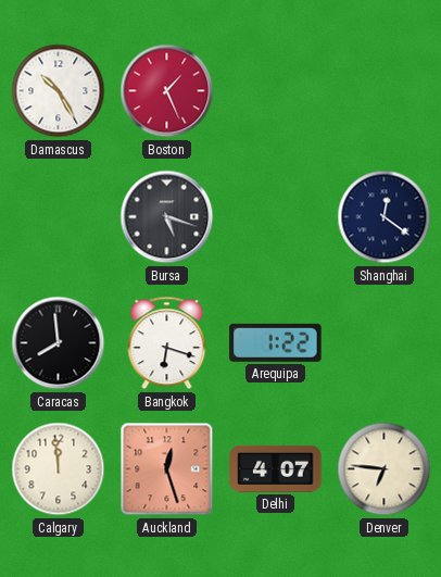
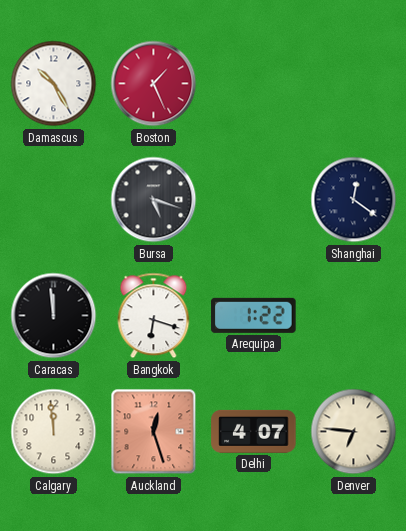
Caracas: 7:59 -> 11:59 (54, 316)
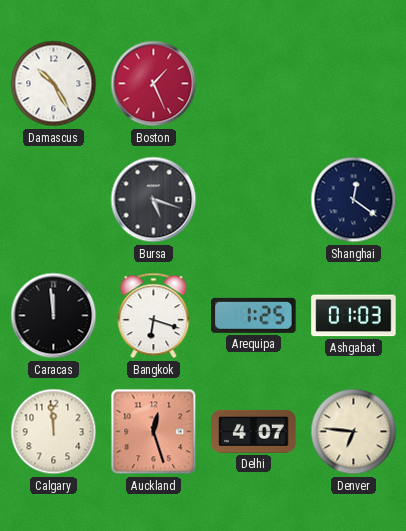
Arequipa: 1:22 -> 1:25 (254, 315)
Ashgabat: none -> 01:03 (354, 316)
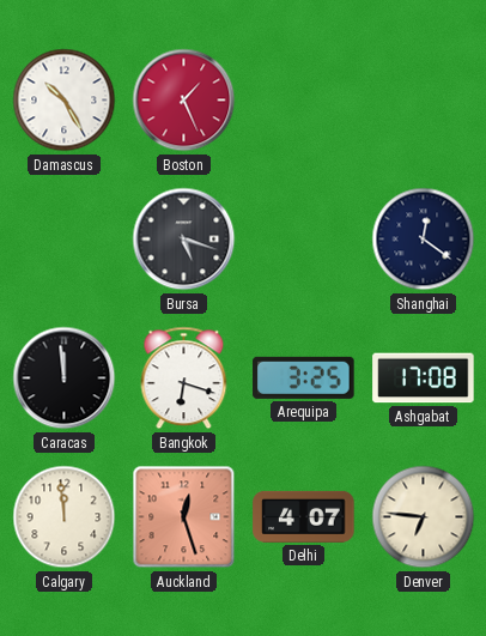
Arequipa: 1:25 -> 3:25 (304, 377)
Ashgabat: 01:03 -> 17:08 (424, 378)
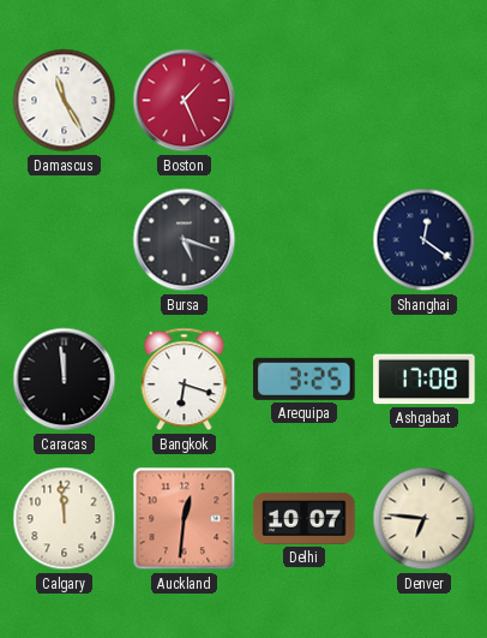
Damascus: 10:25 -> 11:25 (65, 101)
Auckland: 12:27 -> 12:31 (185, 519)
Delhi: 4:07 -> 10:07 (305, 518)
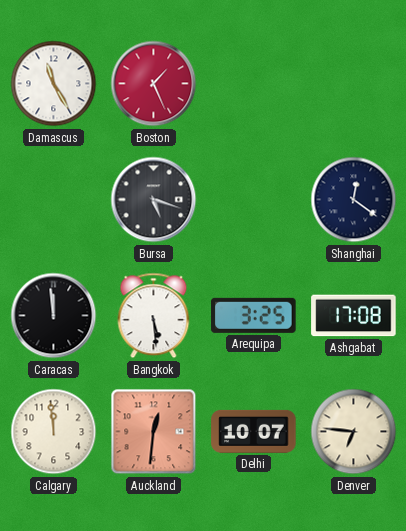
Bangkok: 6:18 -> 5:29 (154, 316)
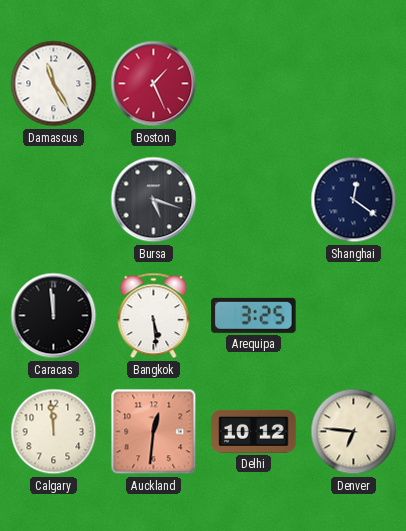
Ashgabat: 17:08 -> none (354, 316)
Delhi: 10:07 -> 10:12 (254, 431)
